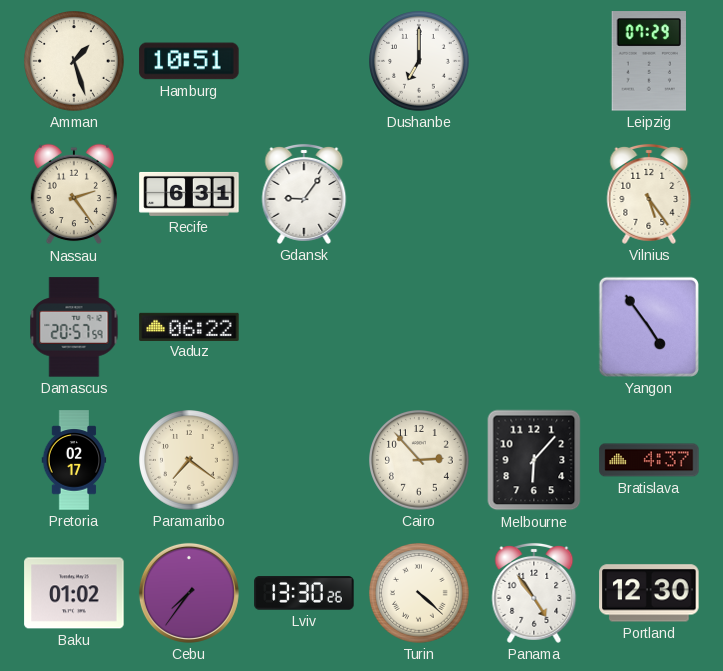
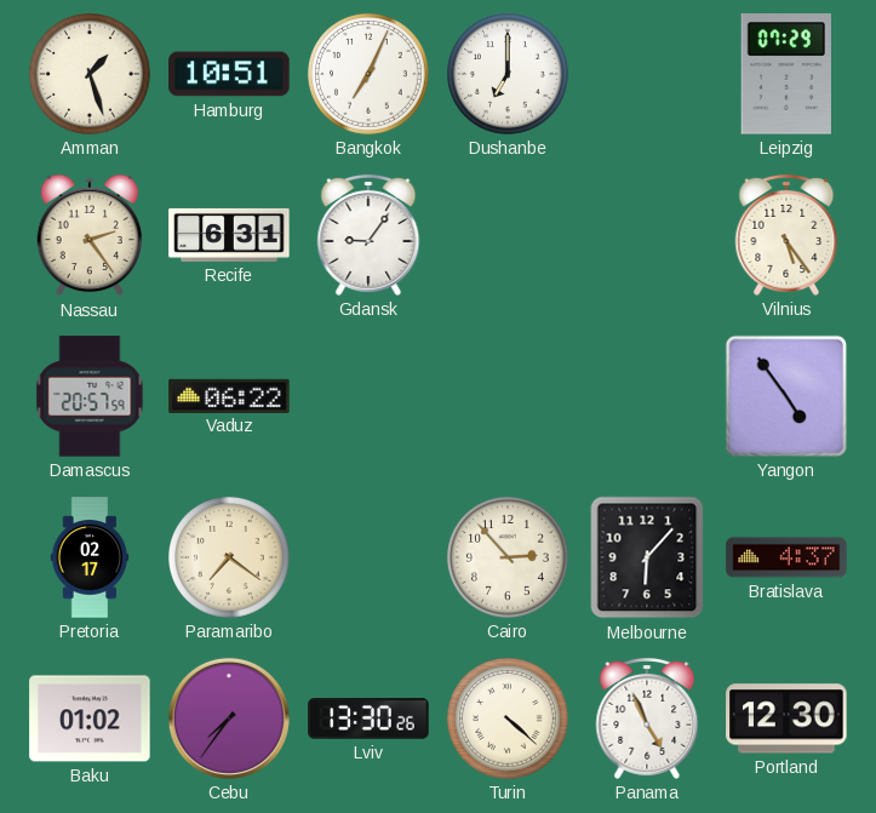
Bangkok: none -> 7:04 (370, 75)
Panama: 4:54 -> 4:56 (647, 718)
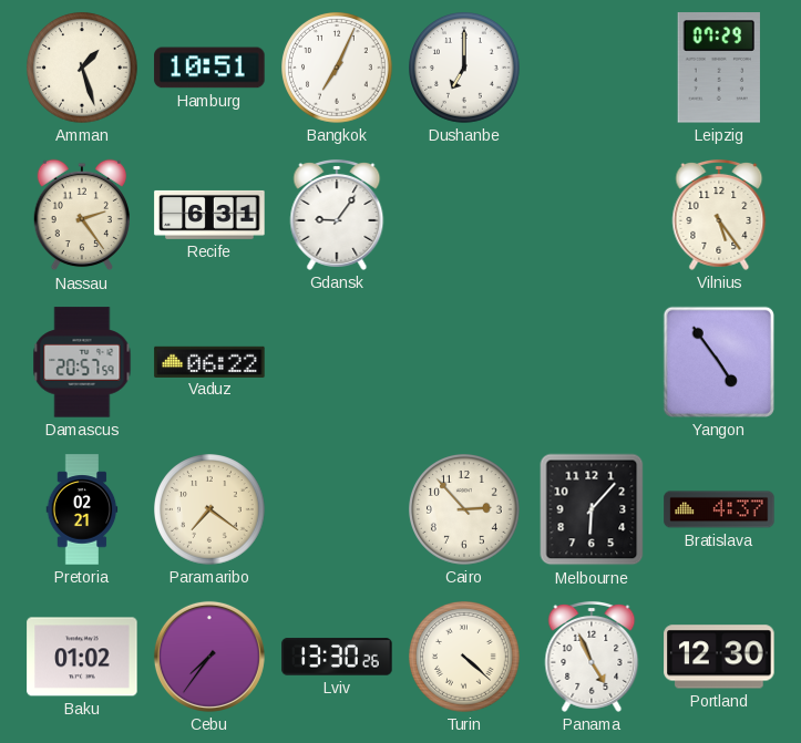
Pretoria: 02:17 -> 02:21 (82, 509)
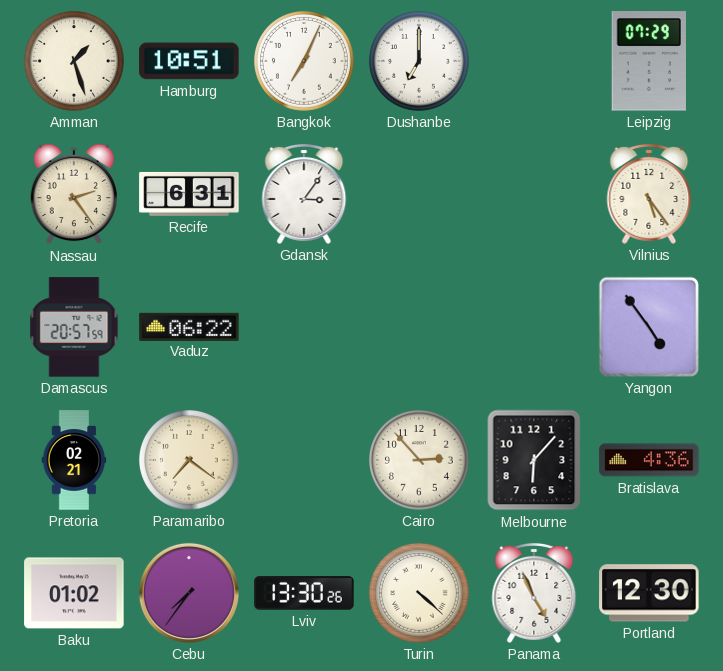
Gdansk: 9:06 -> 3:06 (304, 194)
Bratislava: 4:37 -> 4:36 (649, 460)
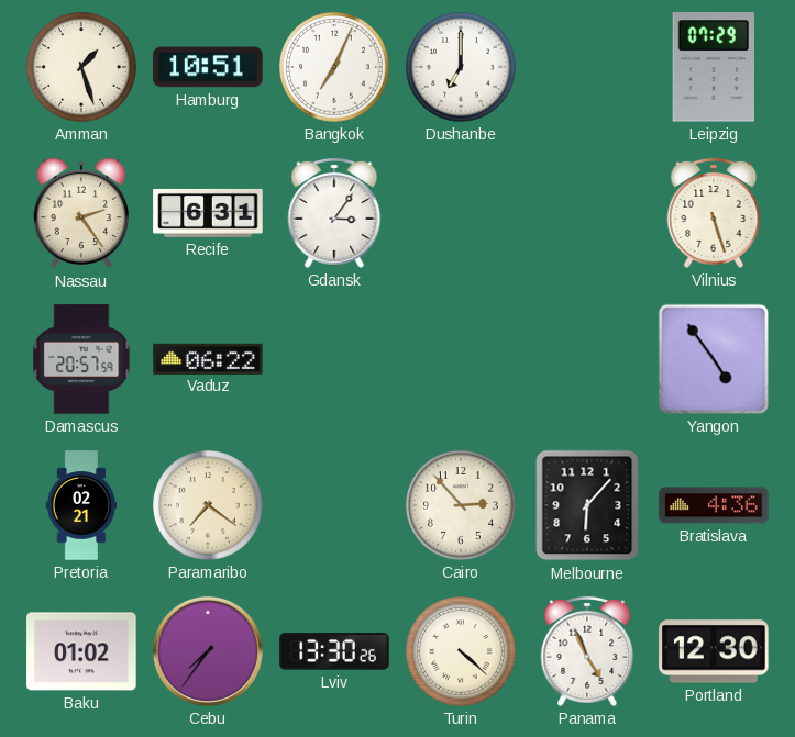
Vilnius: 5:24 -> 5:27 (714, 213)
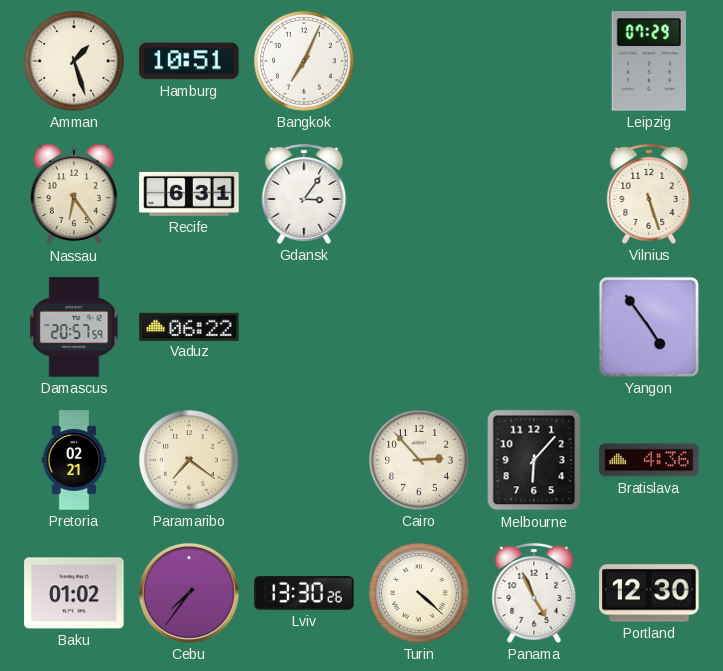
Dushanbe: 7:00 -> none (462, 68)
Nassau: 2:24 -> 6:24 (73, 194)
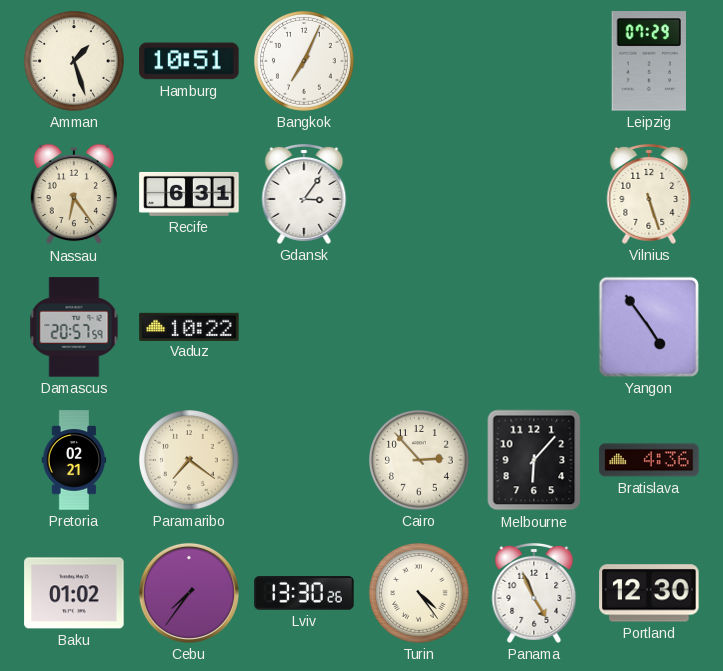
Vaduz: 06:22 -> 10:22 (189, 326)
Turin: 4:22 -> 4:24 (420, 594)
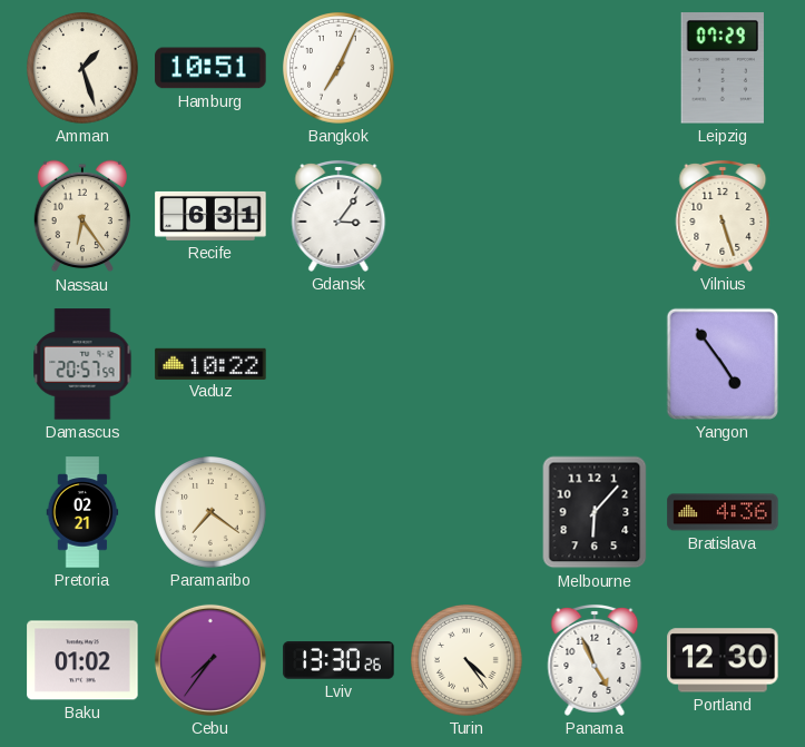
Cairo: 2:53 -> none (420, 461)
